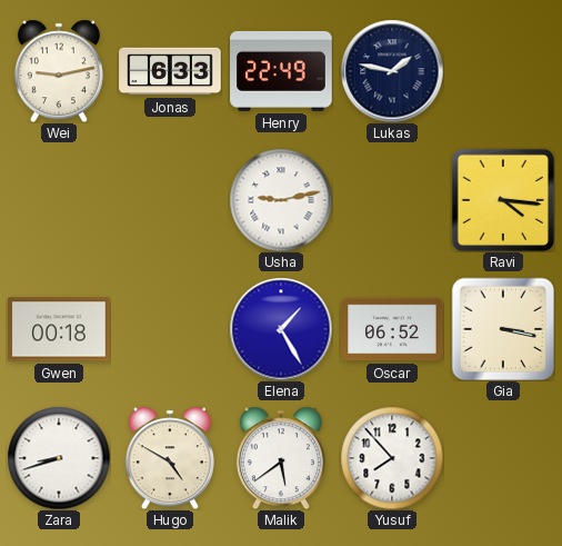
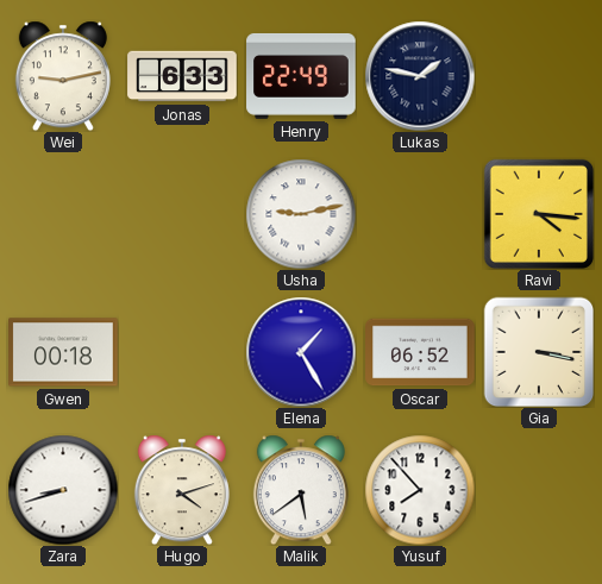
Hugo: 4:50 -> 4:12 (182, 490)
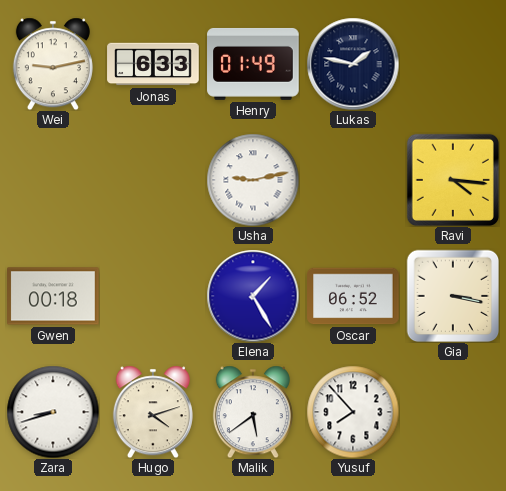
Henry: 22:49 -> 01:49 (253, 64)
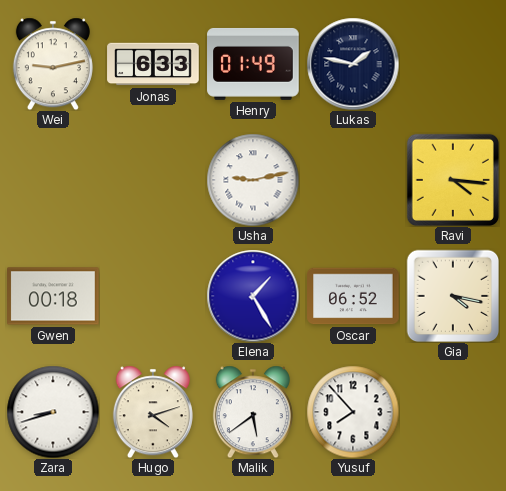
Gia: 3:17 -> 4:17 (453, 296)
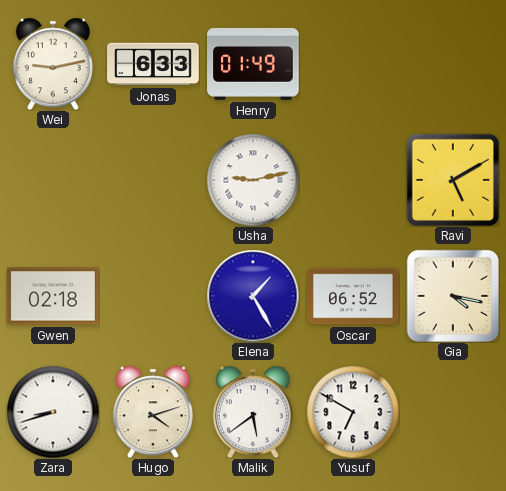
Lukas: 1:47 -> none (353, 64)
Ravi: 4:16 -> 5:10 (453, 180)
Gwen: 00:18 -> 02:18 (53, 296)
Yusuf: 7:53 -> 6:50 (353, 412)
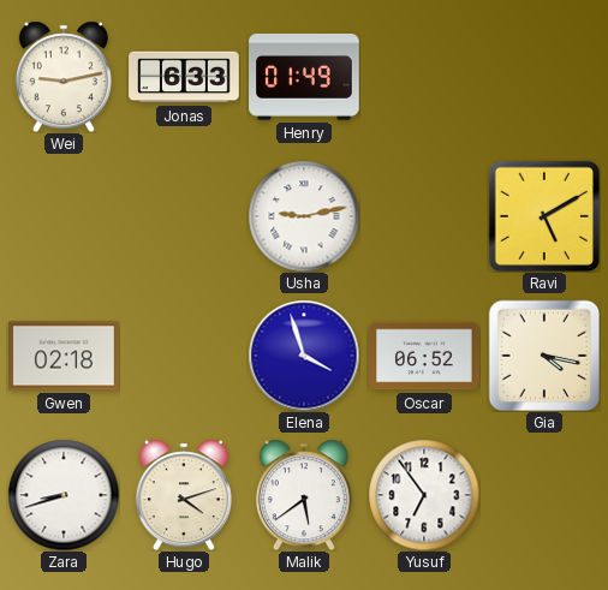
Elena: 1:25 -> 3:57 (304, 356)
Yusuf: 6:50 -> 6:54 (424, 495)
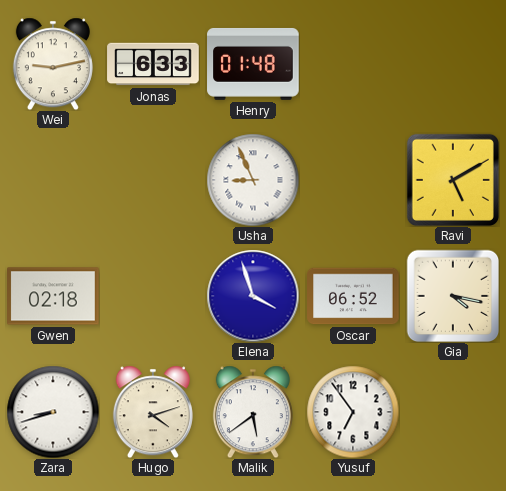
Henry: 01:49 -> 01:48 (253, 64)
Usha: 9:13 -> 8:56 (253, 180)
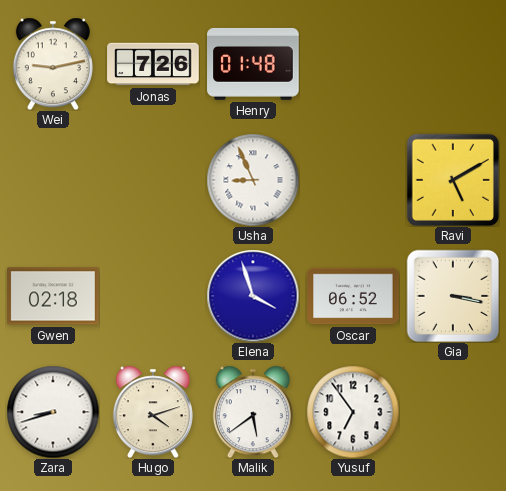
Jonas: 6:33 -> 7:26 (153, 64)
Gia: 4:17 -> 3:17 (453, 296)
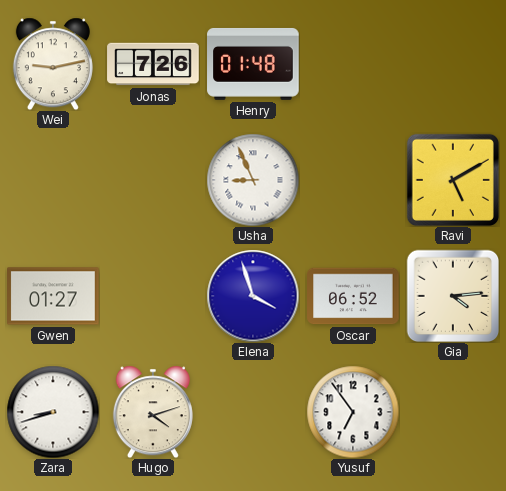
Gwen: 02:18 -> 01:27 (53, 296)
Gia: 3:17 -> 4:14 (453, 296)
Malik: 5:39 -> none (253, 412)
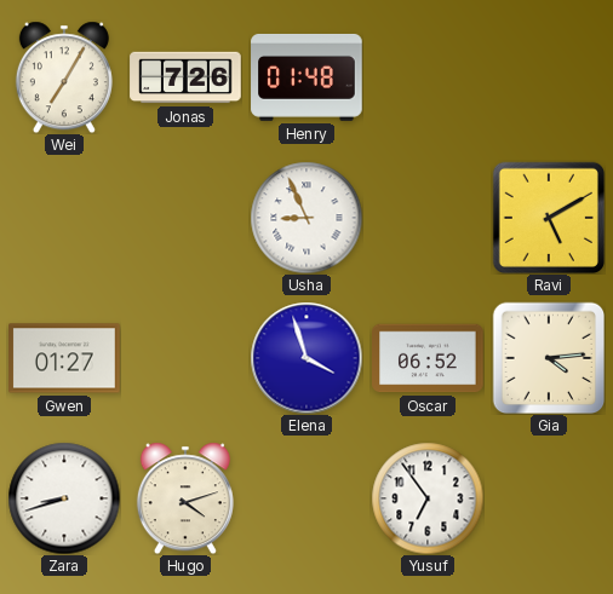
Wei: 9:13 -> 7:05 (64, 77)
